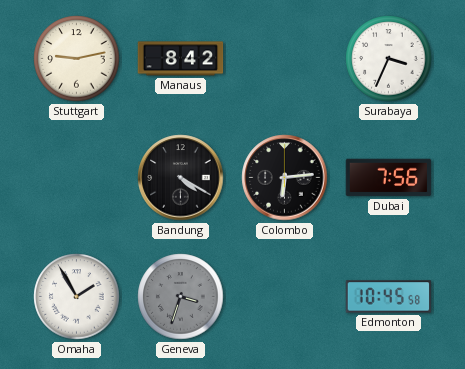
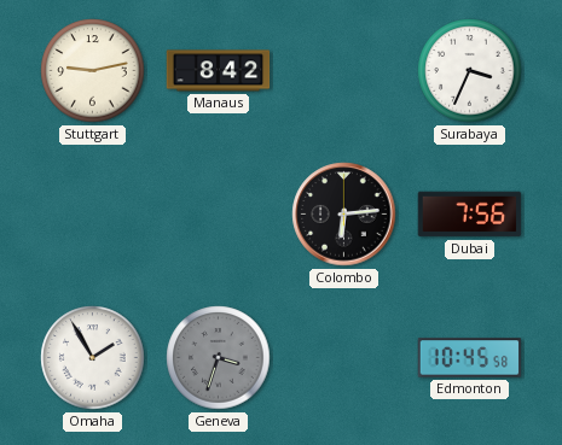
Bandung: 4:20 -> none (181, 178)
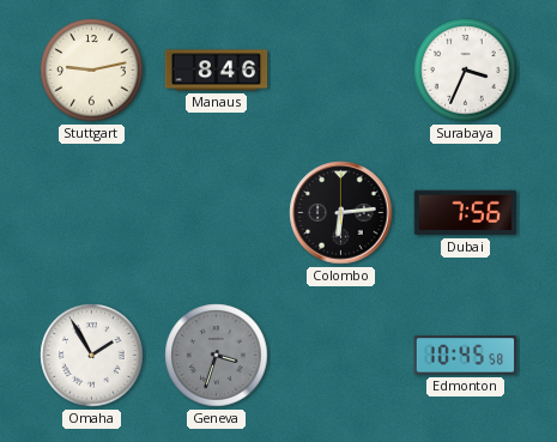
Manaus: 8:42 -> 8:46 (217, 71)
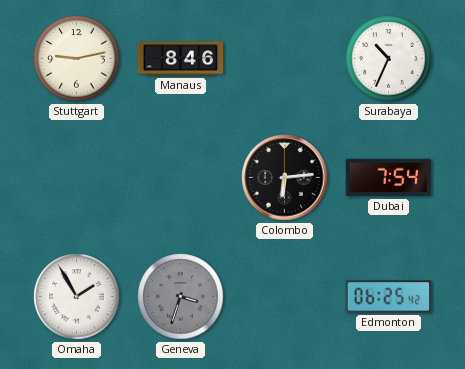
Surabaya: 3:34 -> 10:34 (389, 59)
Dubai: 7:56 -> 7:54 (389, 178)
Edmonton: 10:45 -> 06:25 (389, 297)
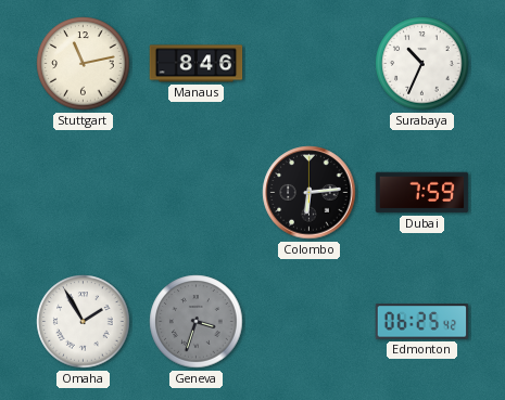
Stuttgart: 9:13 -> 11:13 (84, 64)
Dubai: 7:54 -> 7:59 (422, 193)
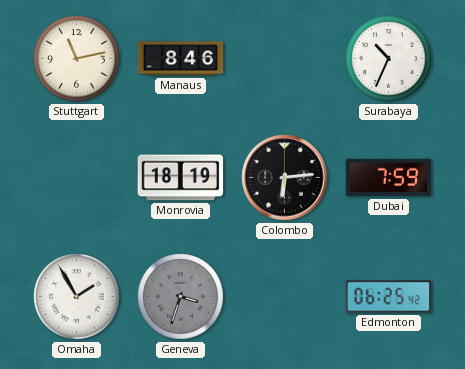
Monrovia: none -> 18:19 (181, 178)
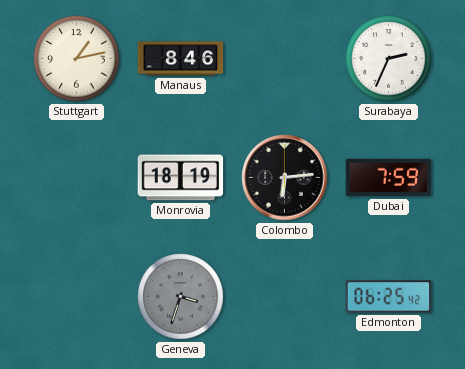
Stuttgart: 11:13 -> 1:13 (77, 59)
Surabaya: 10:34 -> 2:34 (389, 59)
Omaha: 1:55 -> none (77, 297)
